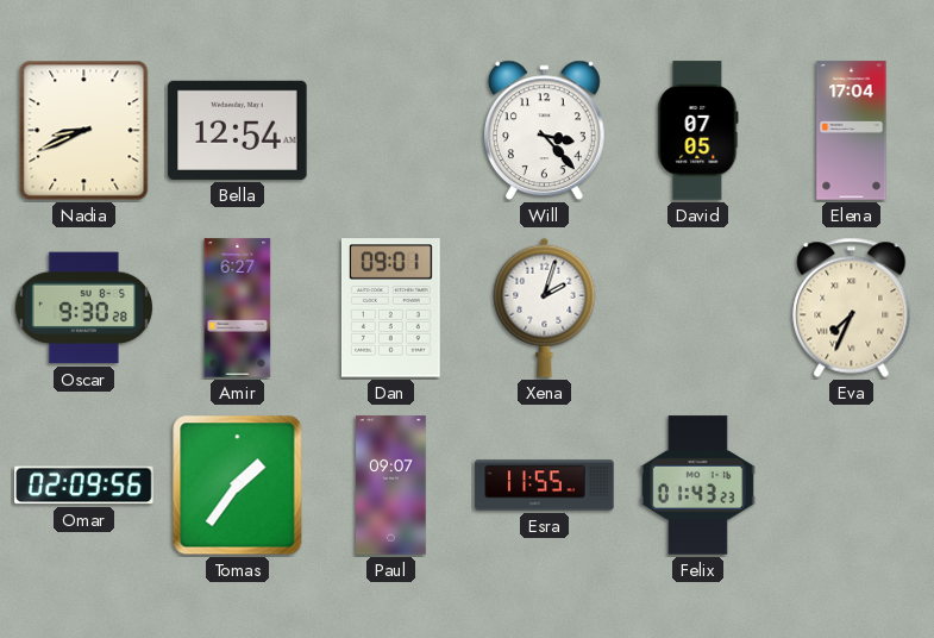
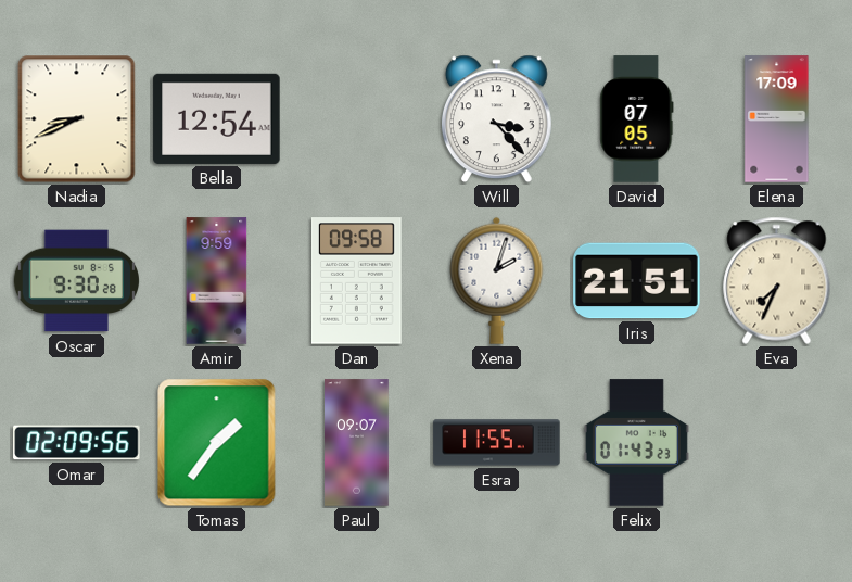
Elena: 17:04 -> 17:09 (777, 119)
Amir: 6:27 -> 9:59 (217, 281)
Dan: 09:01 -> 09:58 (356, 281)
Iris: none -> 21:51 (637, 281)
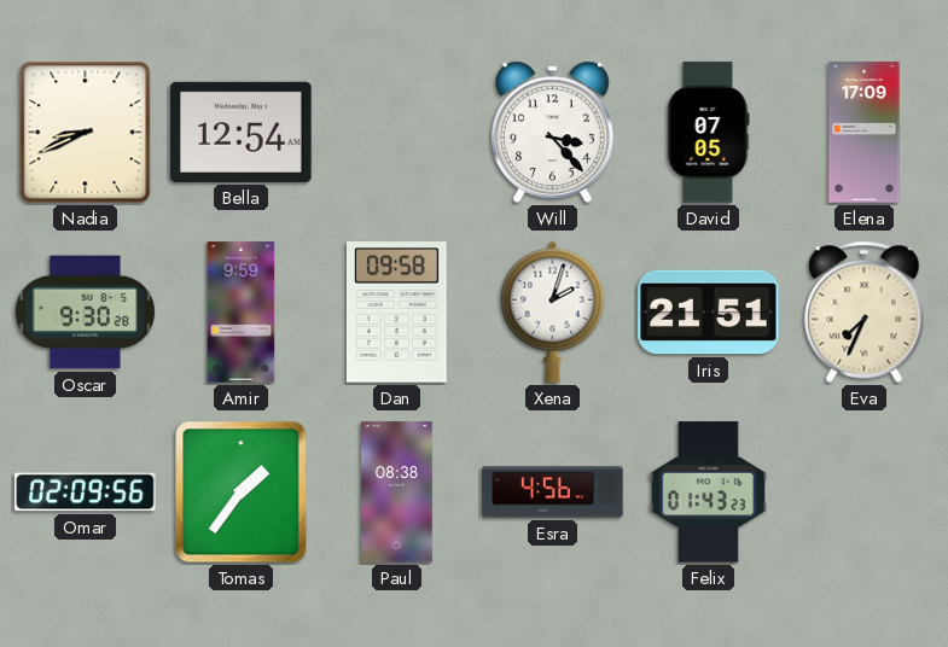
Paul: 09:07 -> 08:38 (397, 492)
Esra: 11:55 -> 4:56 (553, 492)
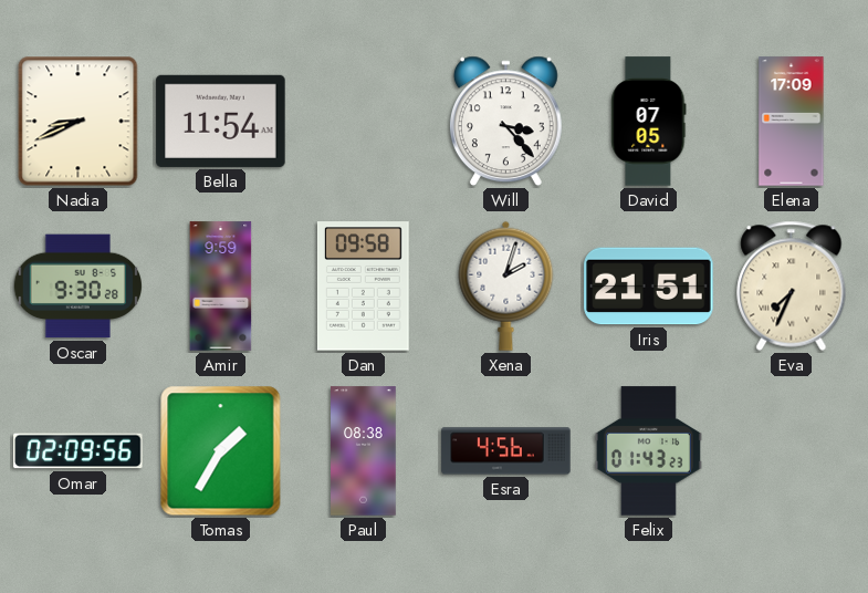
Bella: 12:54 -> 11:54 (221, 121)
Tomas: 1:36 -> 1:35 (221, 451)
